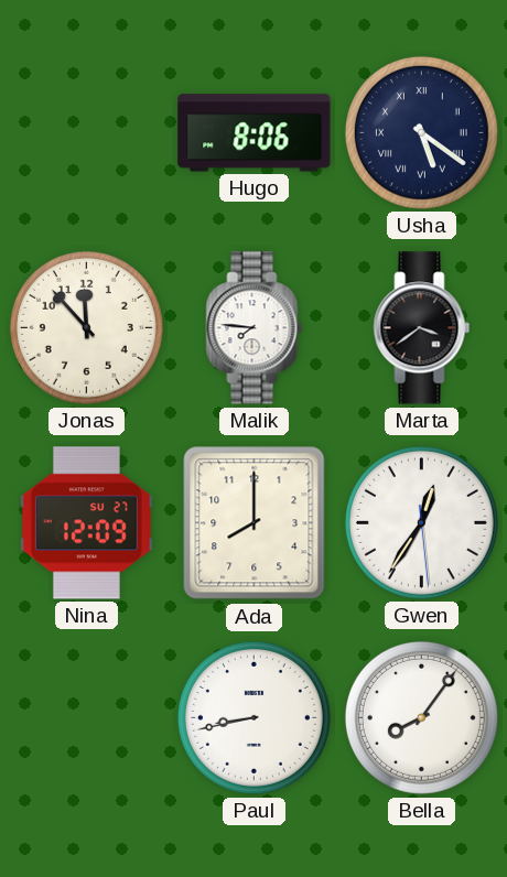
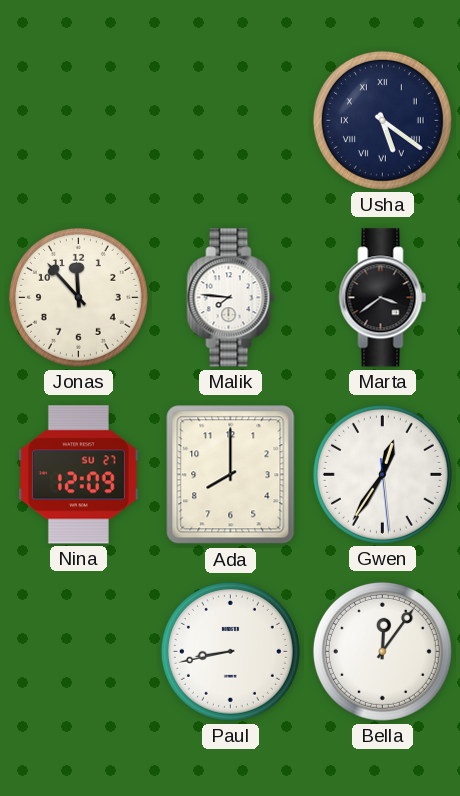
Hugo: 8:06 -> none (255, 133)
Bella: 8:06 -> 12:06 (382, 651)
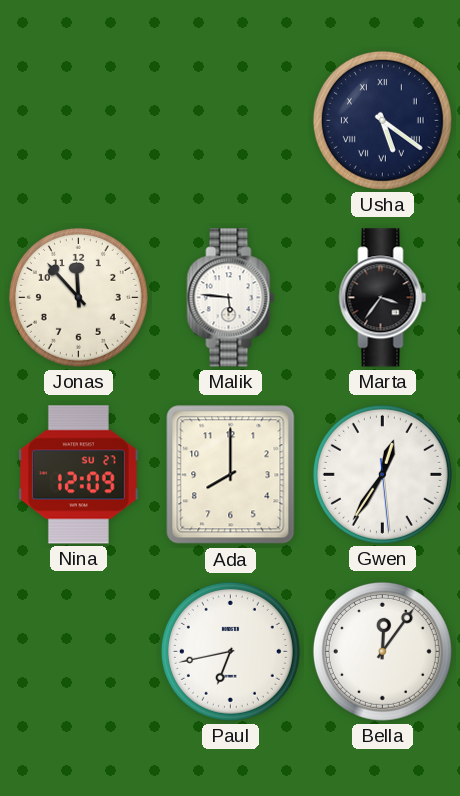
Malik: 7:46 -> 5:46 (231, 298)
Marta: 3:39 -> 3:36 (383, 298)
Paul: 8:43 -> 6:43 (230, 651)
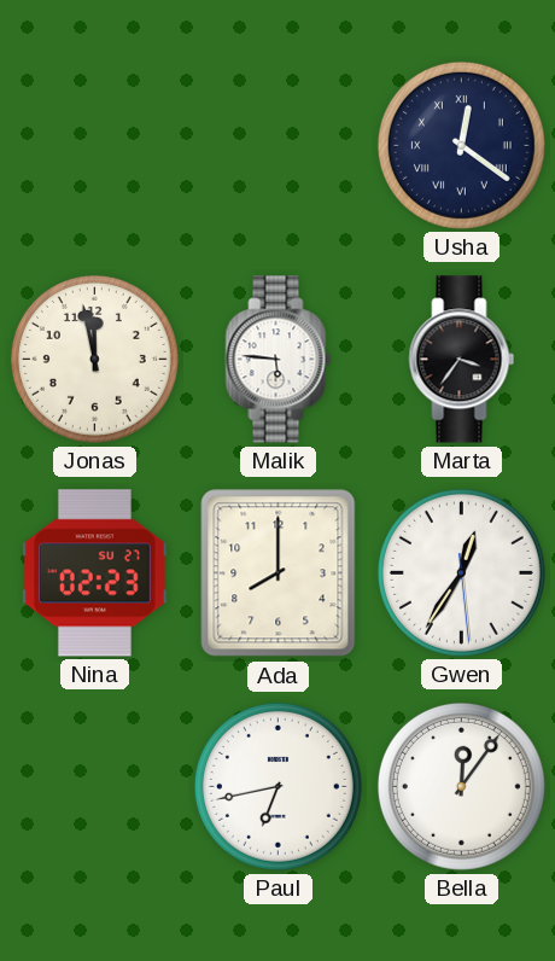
Usha: 5:21 -> 12:21 (461, 145)
Jonas: 11:53 -> 11:58 (94, 359)
Nina: 12:09 -> 02:23 (95, 573)
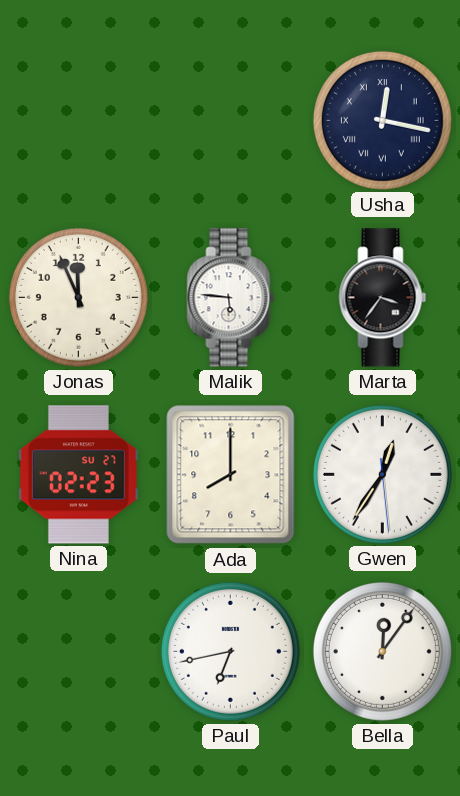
Usha: 12:21 -> 12:17 (382, 120)
Jonas: 11:58 -> 11:56 (78, 297)
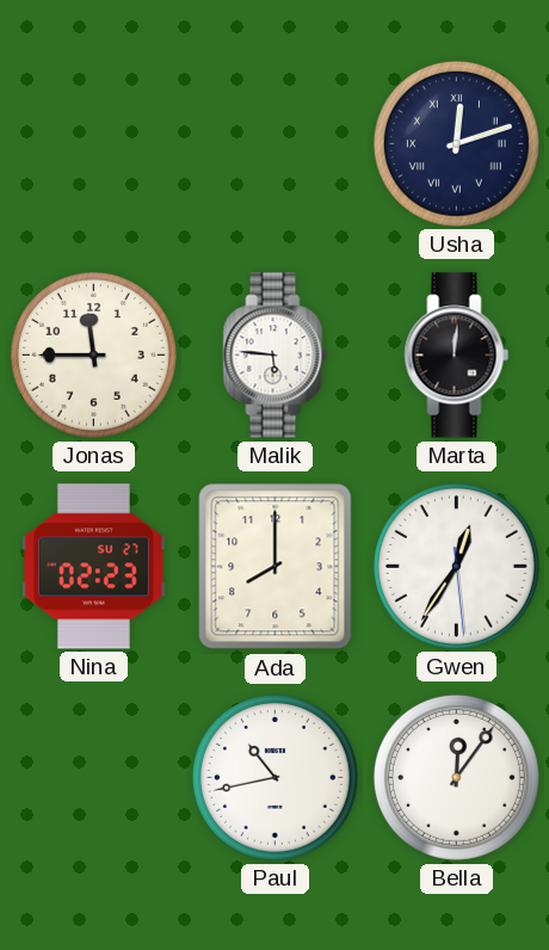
Usha: 12:17 -> 12:12 (456, 143)
Jonas: 11:56 -> 11:45 (93, 354)
Marta: 3:36 -> 12:01 (457, 356)
Paul: 6:43 -> 10:43 (274, 777)
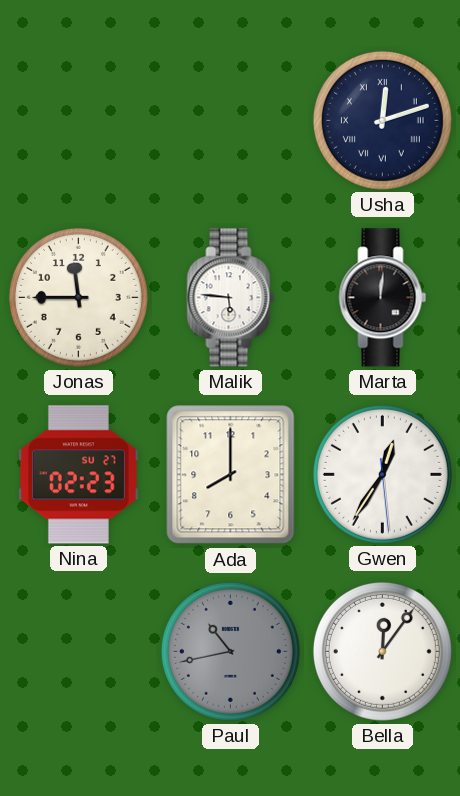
Paul dial: white -> grey (230, 651)
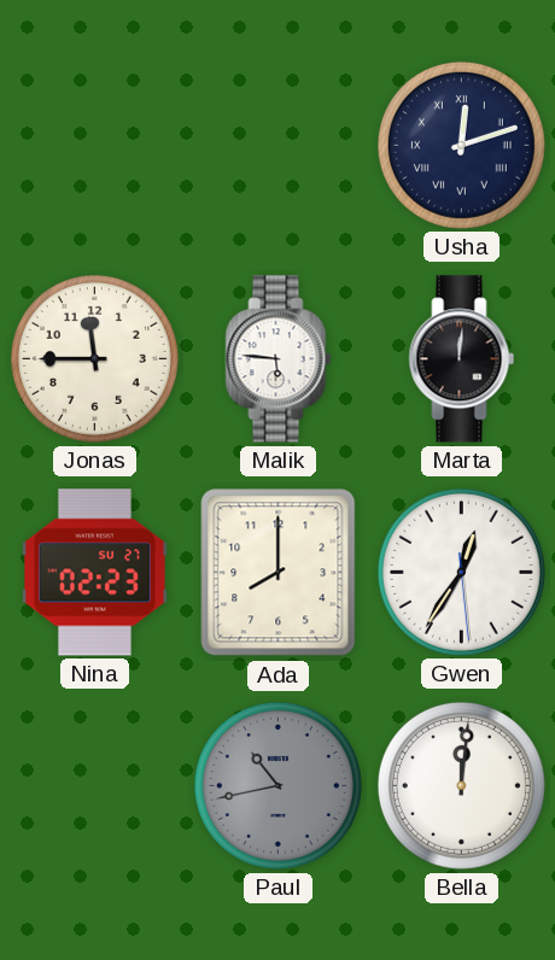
Bella: 12:06 -> 12:01 (461, 785)
